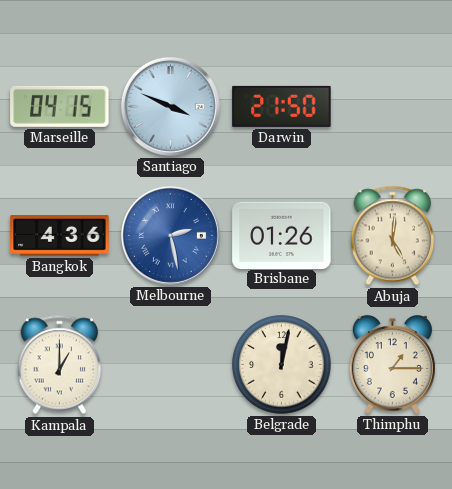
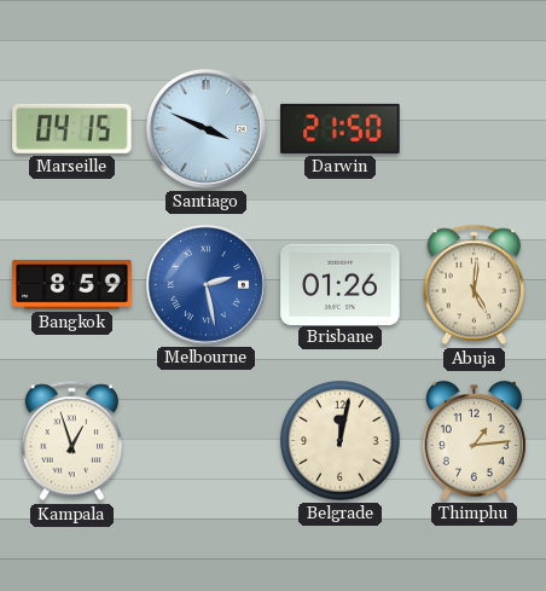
Bangkok: 4:36 -> 8:59 (72, 285)
Kampala: 1:00 -> 12:57 (72, 441)
Thimphu: 1:15 -> 1:14 (474, 440)
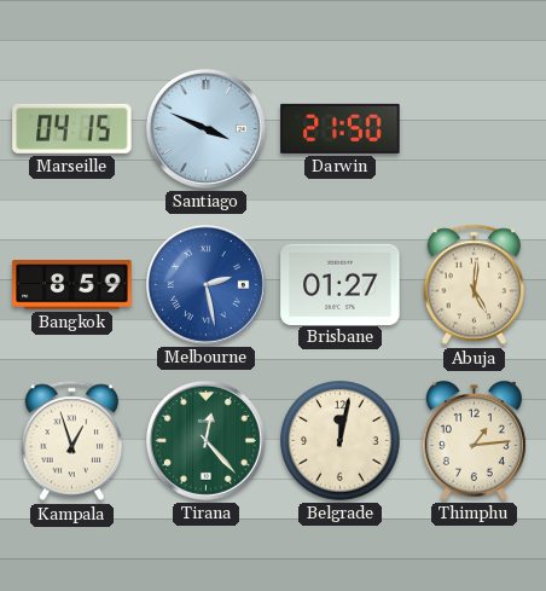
Brisbane: 01:26 -> 01:27 (341, 284)
Tirana: none -> 12:23 (205, 440)
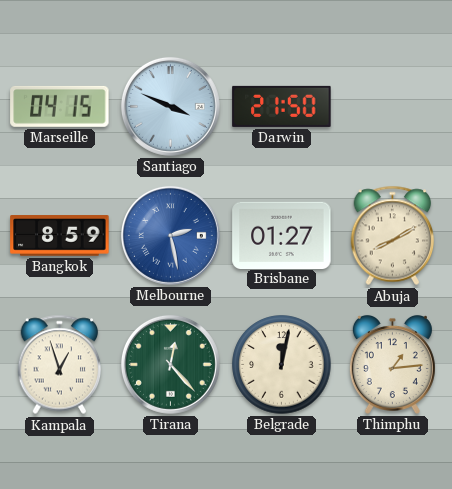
Abuja: 5:01 -> 8:10 (393, 236)
